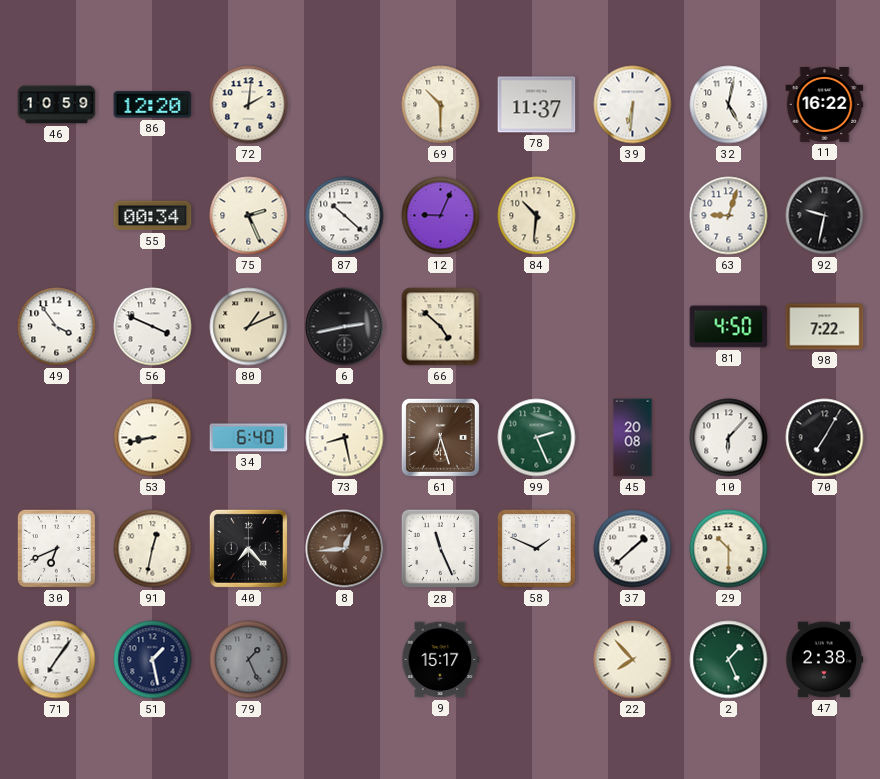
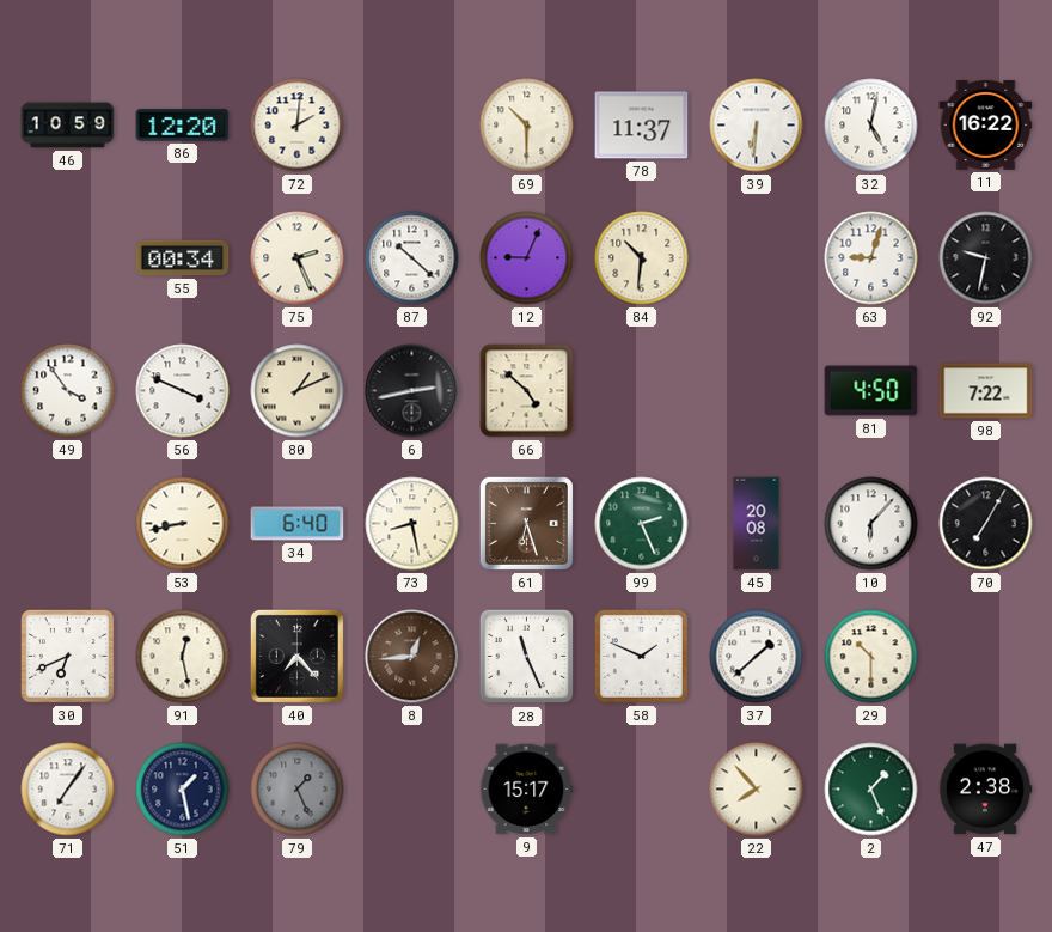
91: 12:32 -> 12:28 (183, 657)
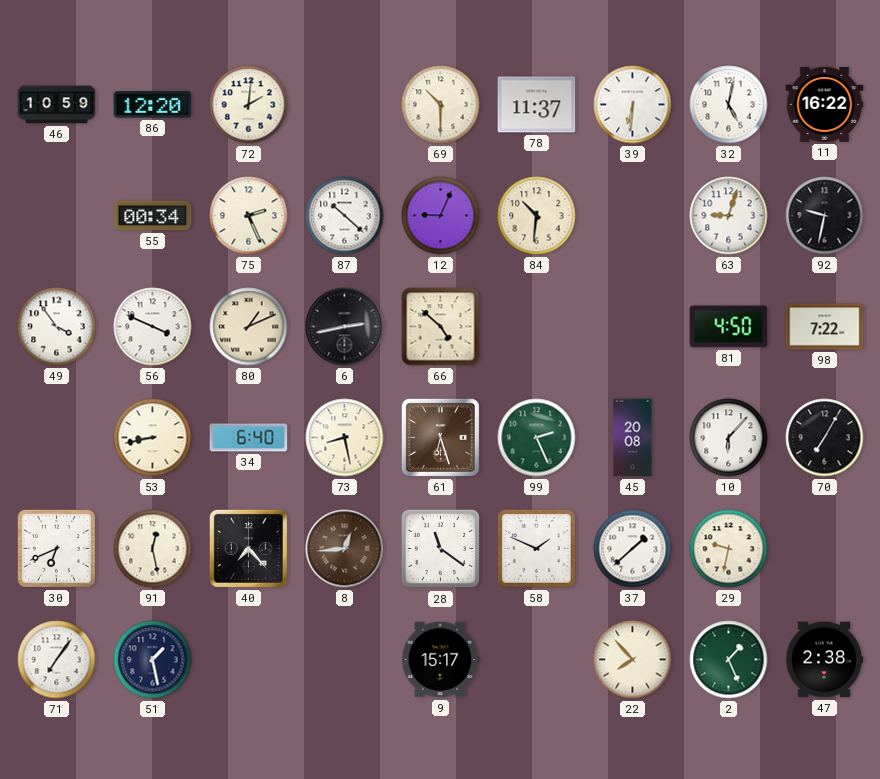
28: 11:26 -> 11:21 (441, 549)
29: 10:30 -> 9:32 (729, 549)
79: 1:26 -> none (298, 790)
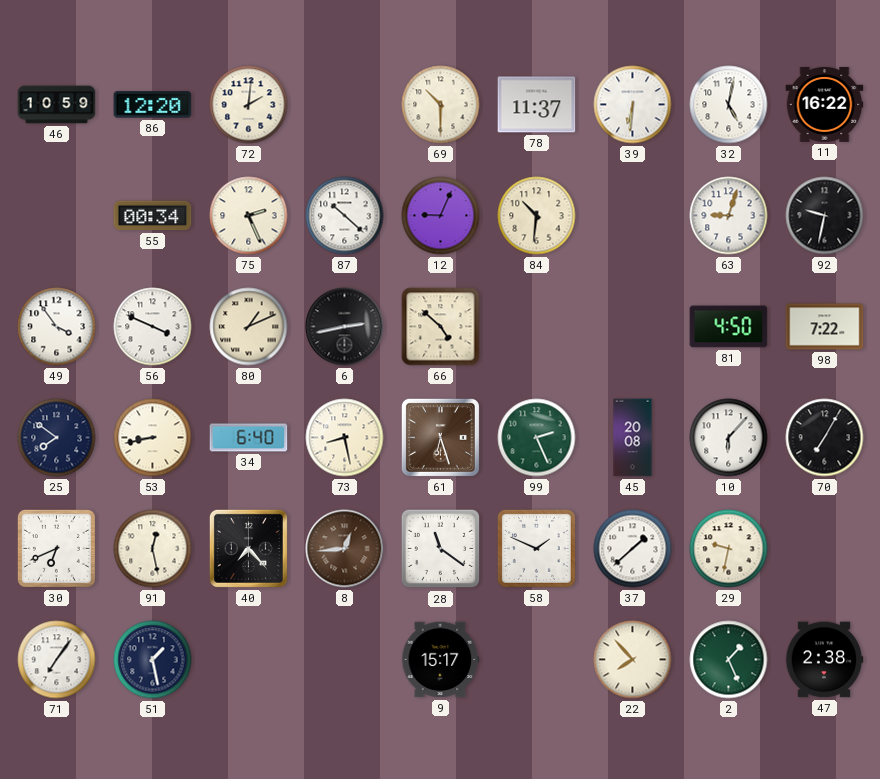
25: none -> 7:51 (57, 438)
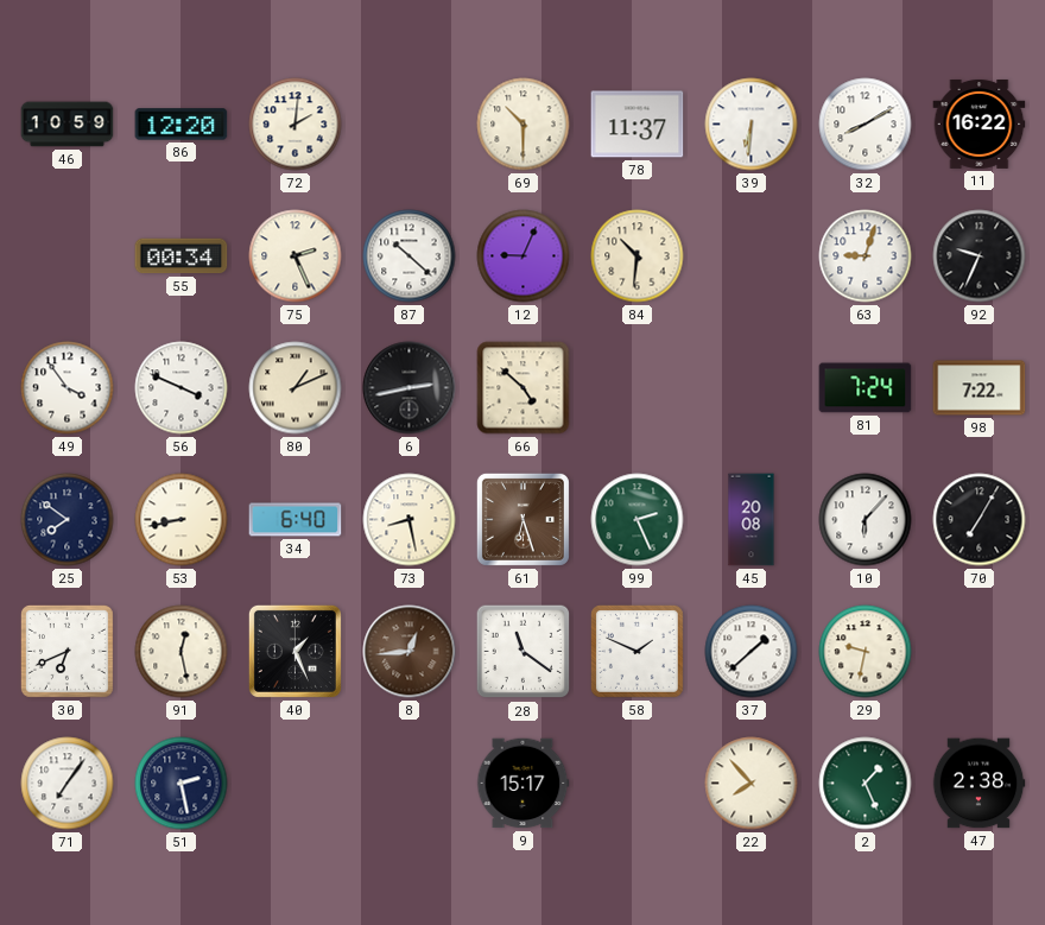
32: 5:02 -> 8:10 (866, 125)
92: 9:32 -> 9:34 (980, 256)
81: 4:50 -> 7:24 (866, 388)
40: 7:23 -> 1:26 (294, 651)
51: 1:28 -> 2:28 (182, 784)
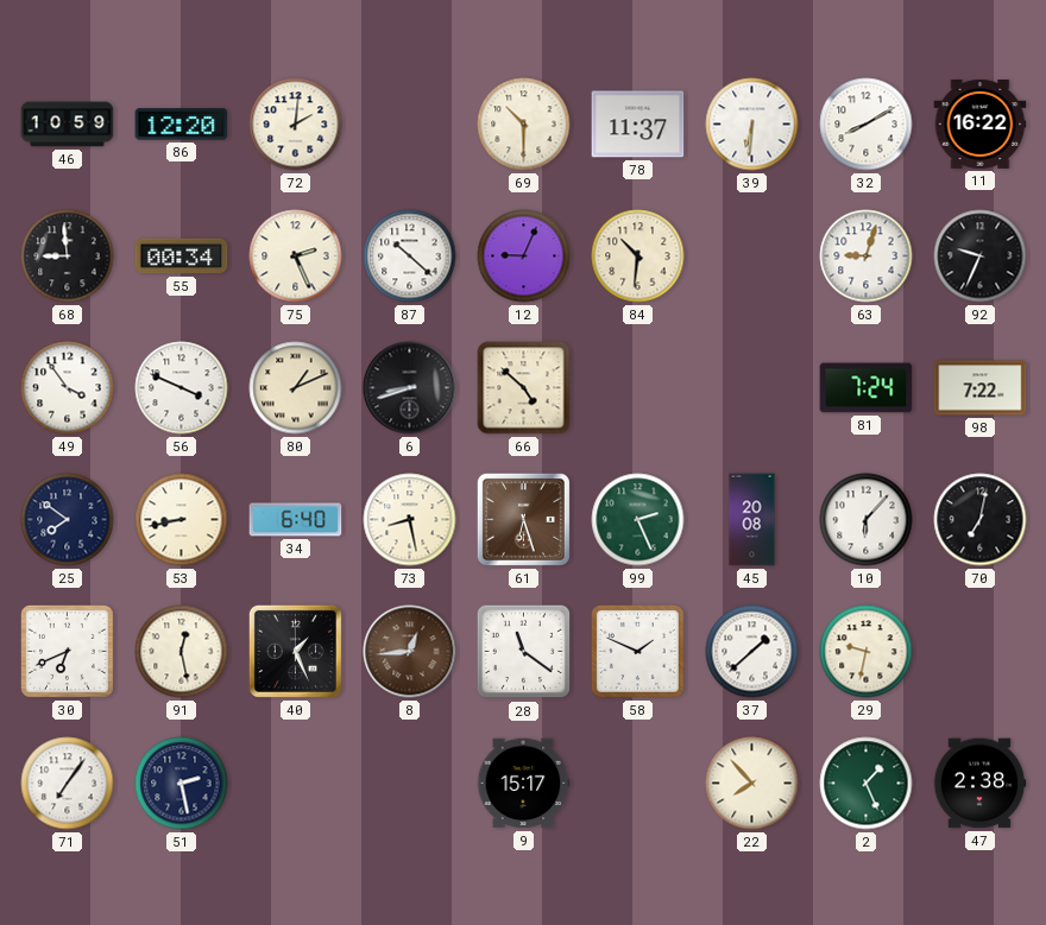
68: none -> 8:59 (68, 256)
6: 2:43 -> 8:42 (410, 388)
70: 7:05 -> 7:02 (981, 520)
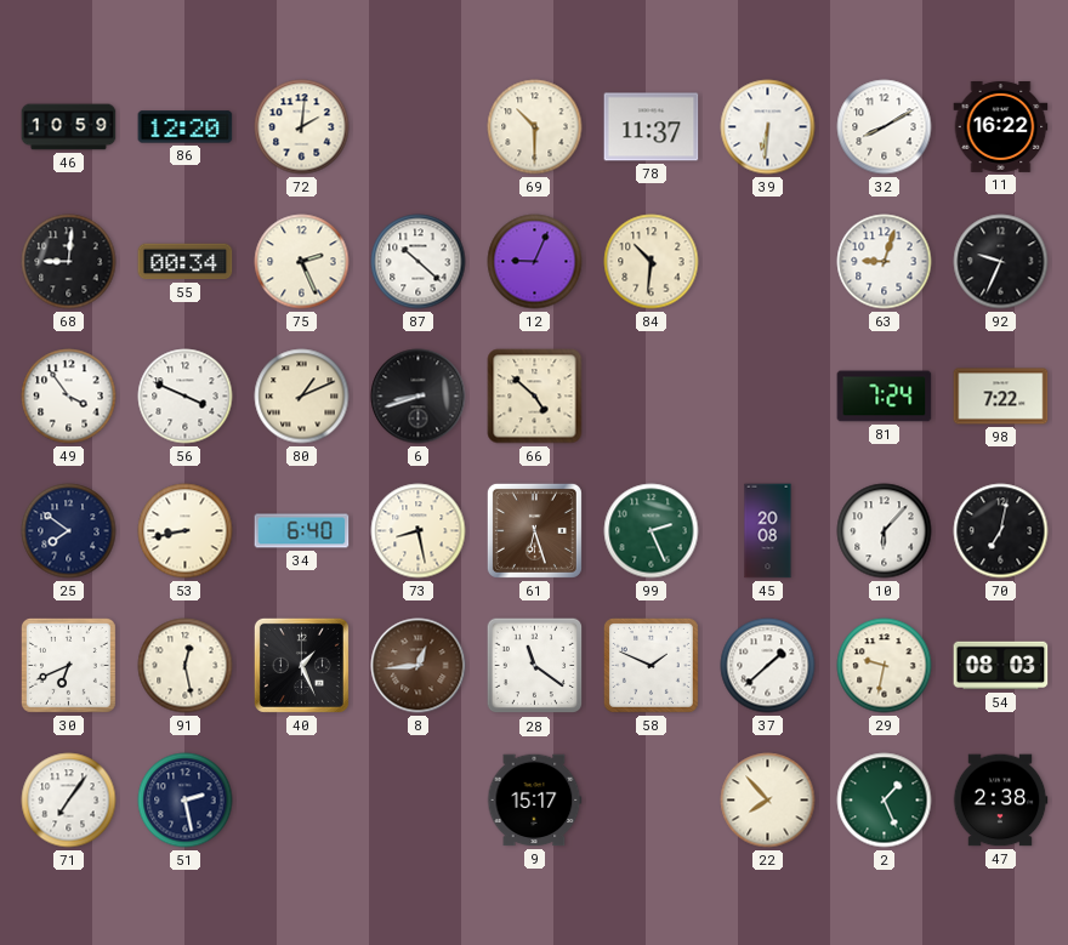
68: 8:59 -> 9:01 (69, 262)
54: none -> 08:03 (1001, 666)
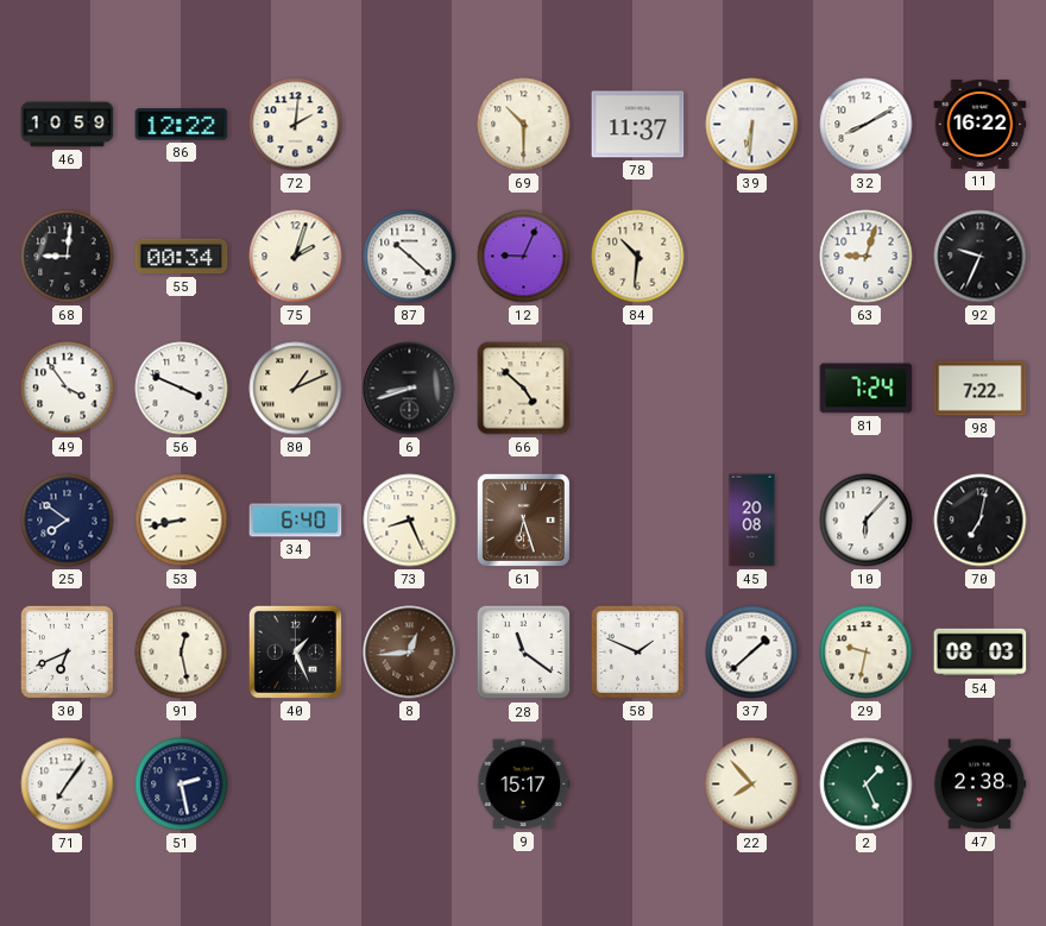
86: 12:20 -> 12:22 (182, 125)
75: 2:26 -> 2:03 (296, 257)
73: 8:28 -> 8:26 (410, 521)
99: 2:26 -> none (652, 531)
